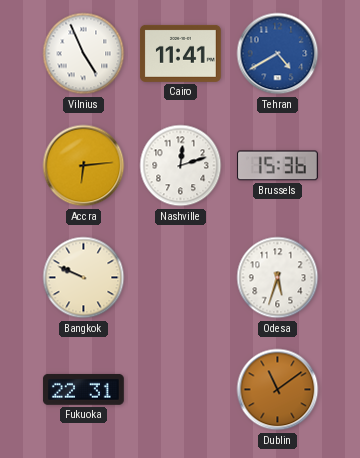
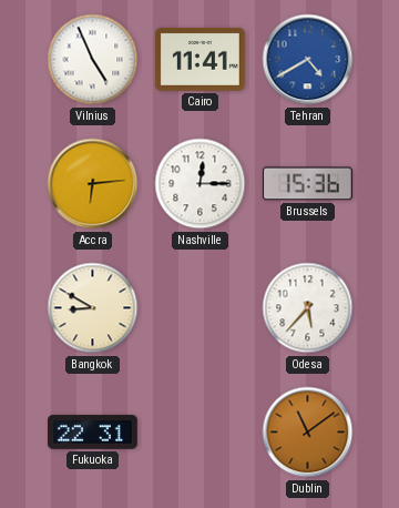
Nashville: 12:12 -> 12:15 (201, 184)
Bangkok: 9:49 -> 8:50 (93, 308)
Odesa: 5:33 -> 5:37 (308, 308)
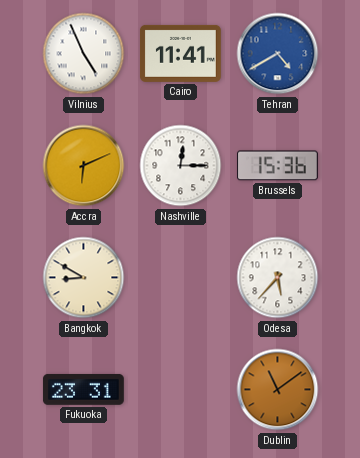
Accra: 6:14 -> 6:11 (84, 166)
Fukuoka: 22:31 -> 23:31 (83, 389)
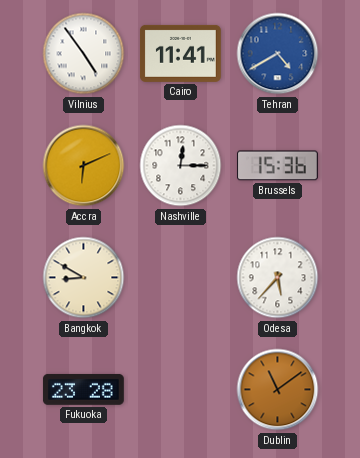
Vilnius: 4:56 -> 4:54 (84, 54)
Fukuoka: 23:31 -> 23:28 (83, 389)
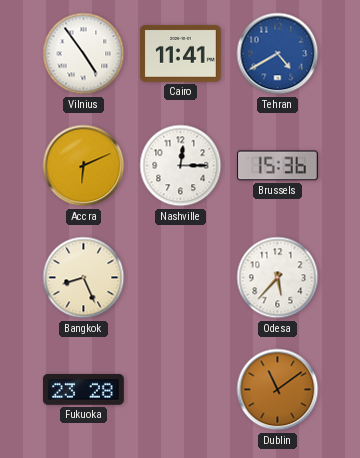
Bangkok: 8:50 -> 8:26 (84, 278)
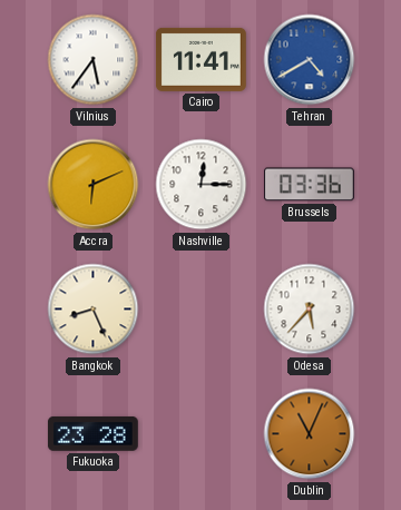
Vilnius: 4:54 -> 5:36 (94, 60)
Brussels: 15:36 -> 03:36 (309, 185)
Dublin: 11:09 -> 11:04 (310, 434)
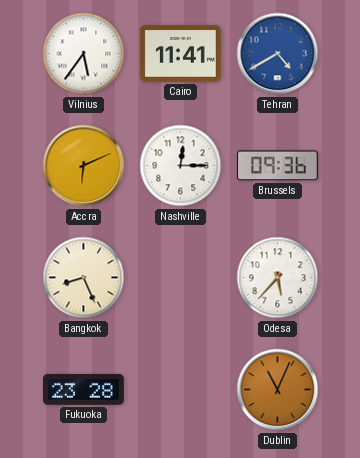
Brussels: 03:36 -> 09:36 (277, 166)
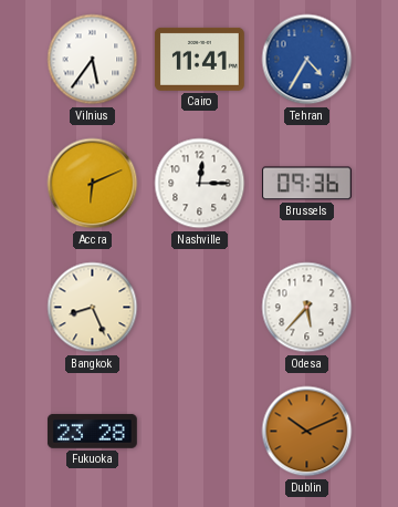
Tehran: 4:40 -> 4:35 (307, 60)
Dublin: 11:04 -> 10:11 (307, 432)
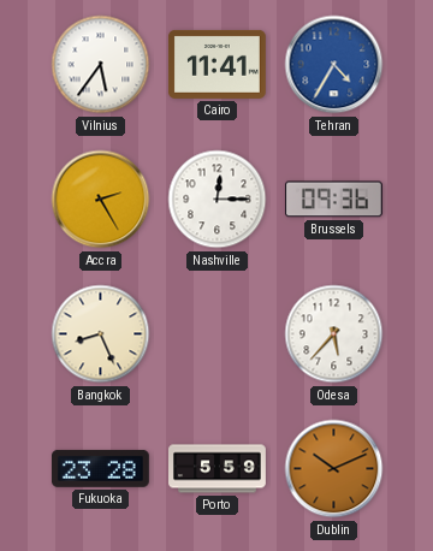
Accra: 6:11 -> 2:25 (101, 200)
Porto: none -> 5:59 (218, 469)
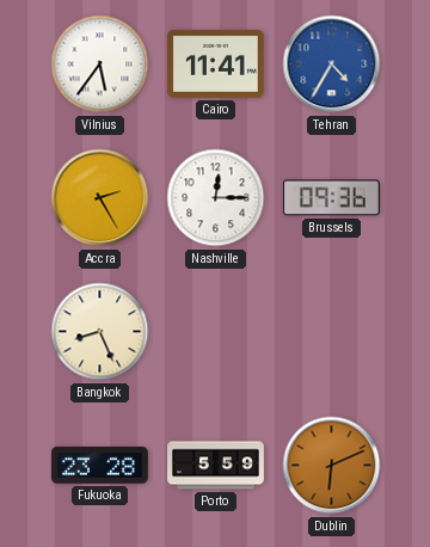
Odesa: 5:37 -> none (334, 334)
Dublin: 10:11 -> 6:11 (332, 466)
